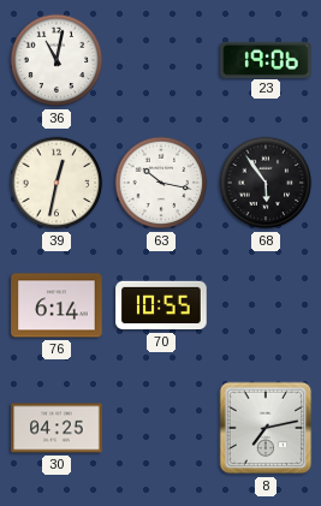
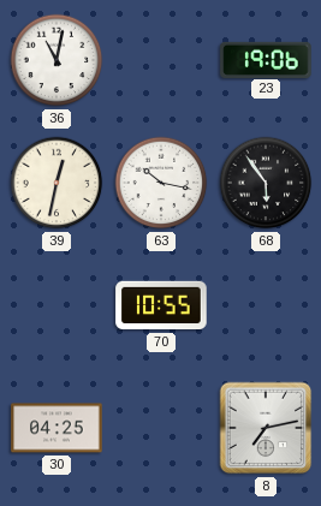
76: 6:14 -> none (57, 305)
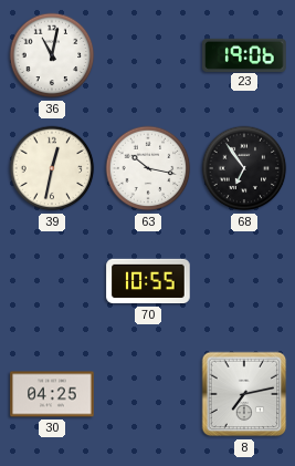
68: 5:54 -> 6:54 (244, 168)
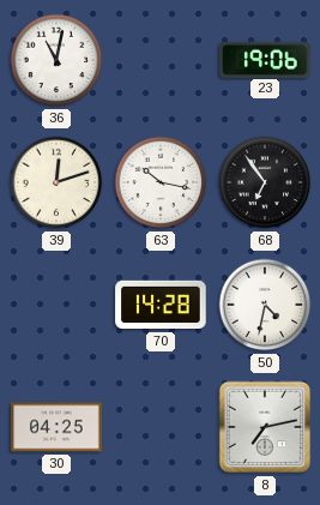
39: 12:32 -> 12:12 (56, 182)
70: 10:55 -> 14:28 (161, 305)
50: none -> 4:32 (265, 305)
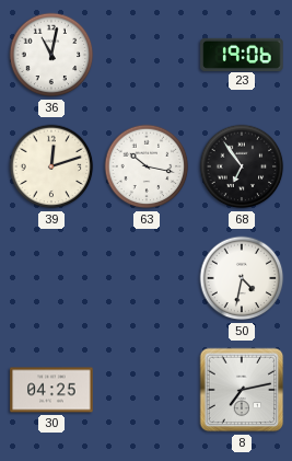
70: 14:28 -> none (161, 305)
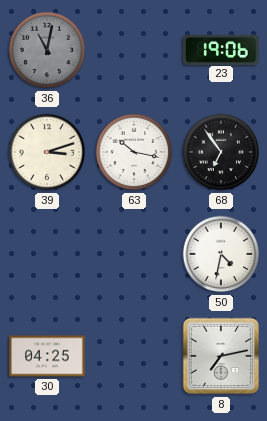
36 dial: white -> grey (47, 50)
39: 12:12 -> 3:12 (47, 152)
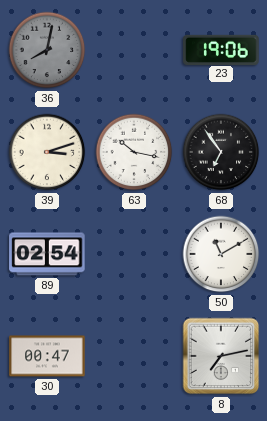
36: 11:02 -> 8:02 (47, 50)
89: none -> 02:54 (47, 254)
50: 4:32 -> 11:10 (221, 254)
30: 04:25 -> 00:47 (47, 356)
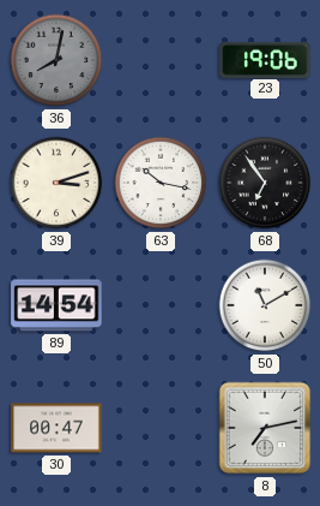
89: 02:54 -> 14:54 (56, 305)
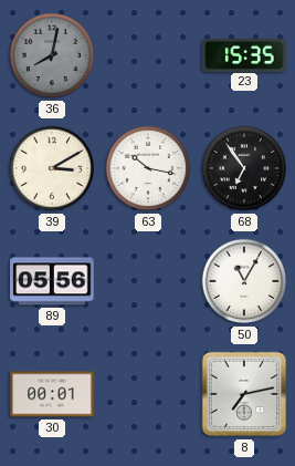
23: 19:06 -> 15:35 (244, 54)
39: 3:12 -> 3:10 (52, 168)
89: 14:54 -> 05:56 (52, 281)
50: 11:10 -> 11:05 (244, 281)
30: 00:47 -> 00:01 (52, 394)
